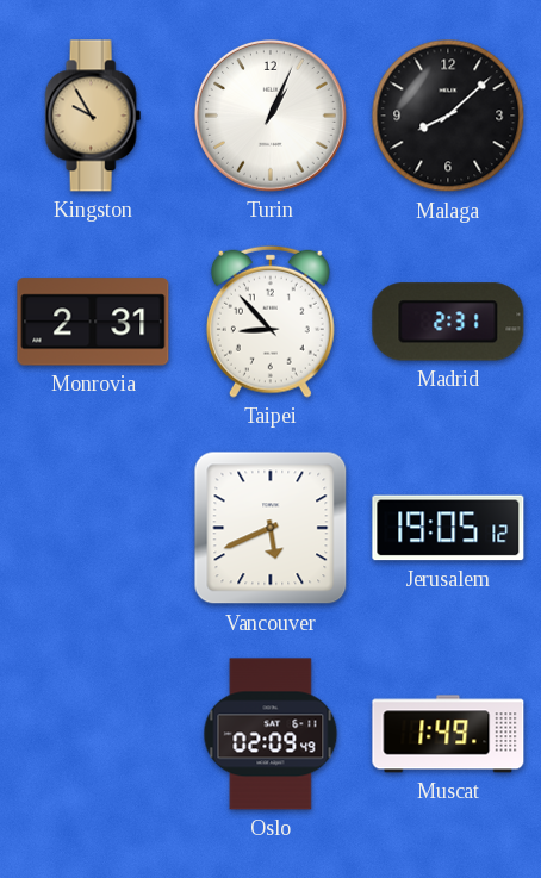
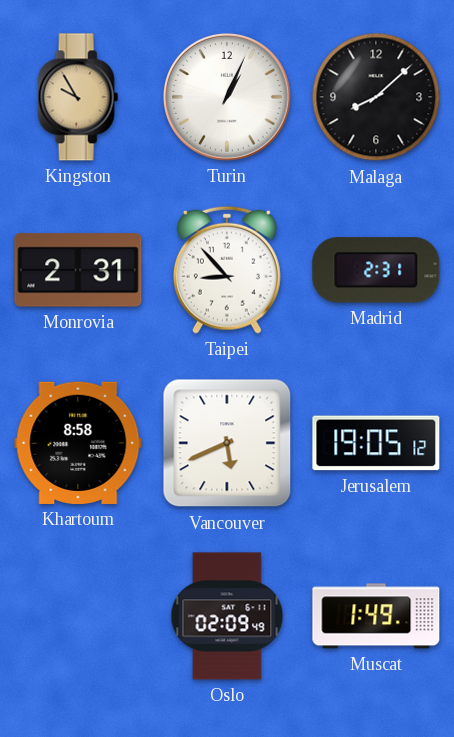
Khartoum: none -> 8:58 (78, 443)
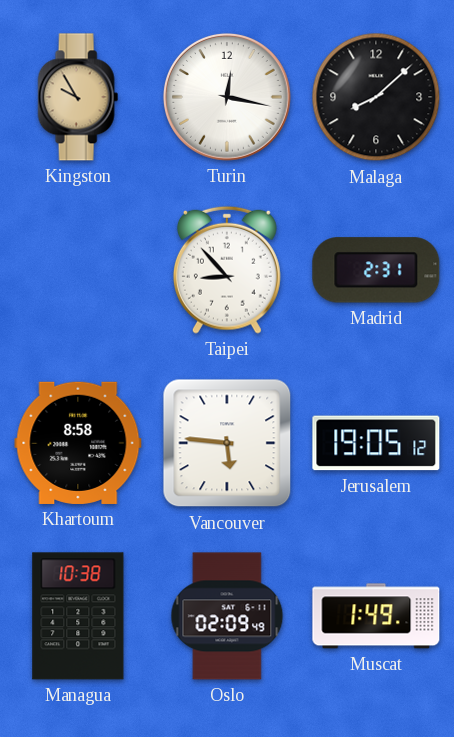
Turin: 1:04 -> 12:17 (227, 97)
Monrovia: 2:31 -> none (78, 270)
Vancouver: 5:41 -> 5:46 (227, 443)
Managua: none -> 10:38 (78, 616)
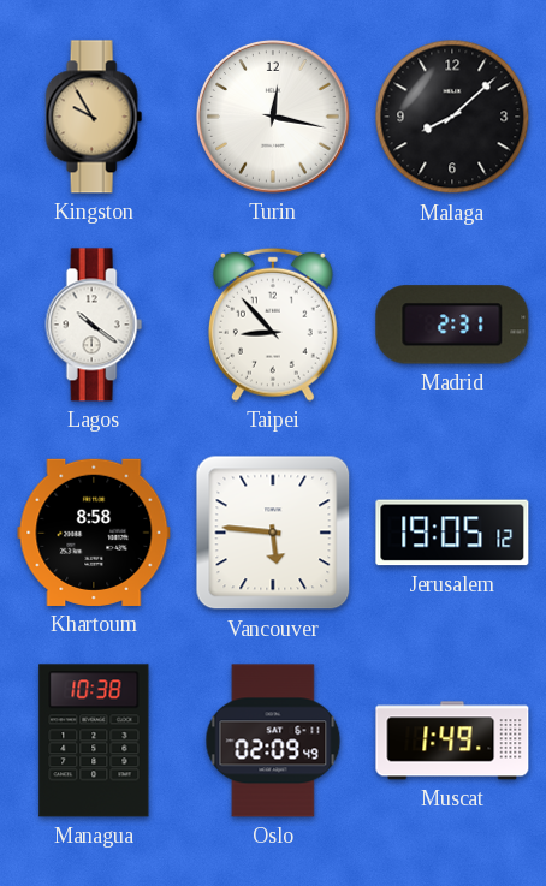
Lagos: none -> 10:21 (94, 325)
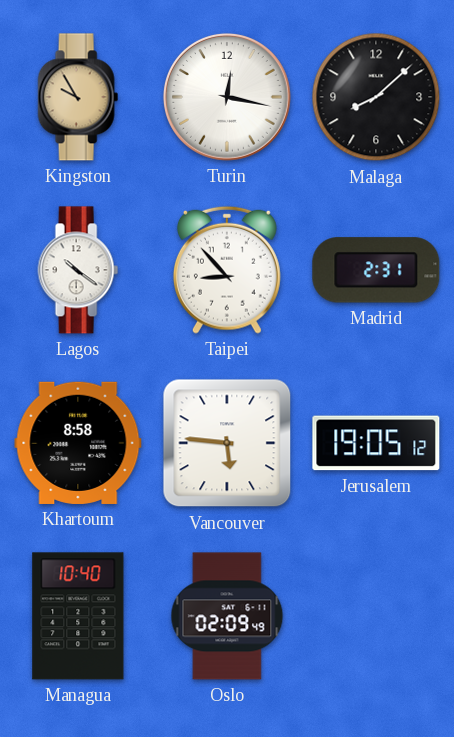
Managua: 10:38 -> 10:40 (78, 616)
Muscat: 1:49 -> none (452, 741)
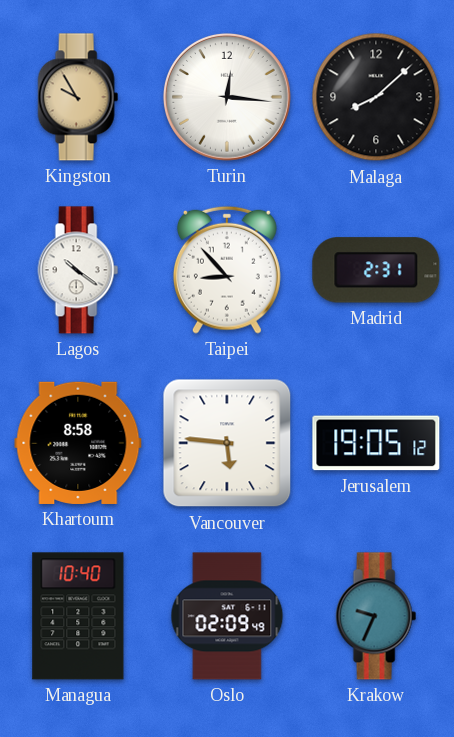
Turin: 12:17 -> 12:16 (227, 97)
Krakow: none -> 9:34 (376, 616)
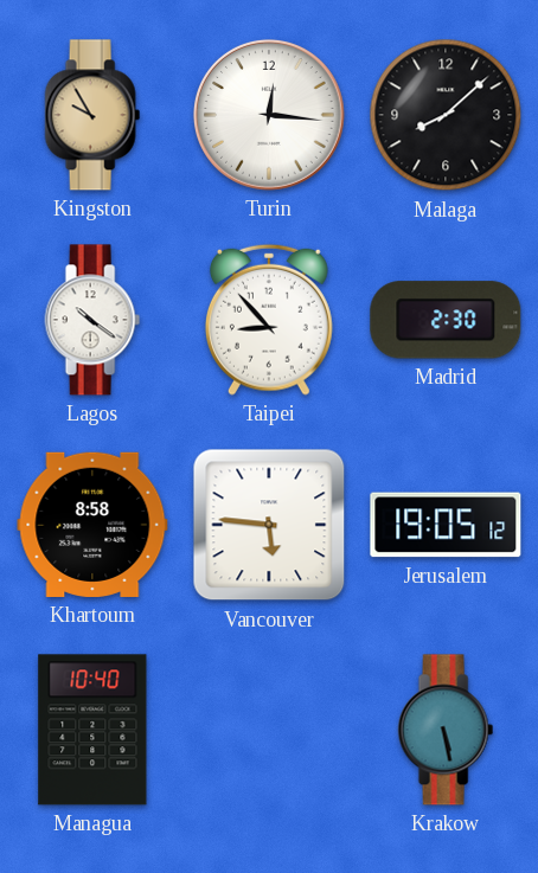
Madrid: 2:31 -> 2:30 (446, 320)
Oslo: 02:09 -> none (227, 616)
Krakow: 9:34 -> 5:28 (446, 730)
